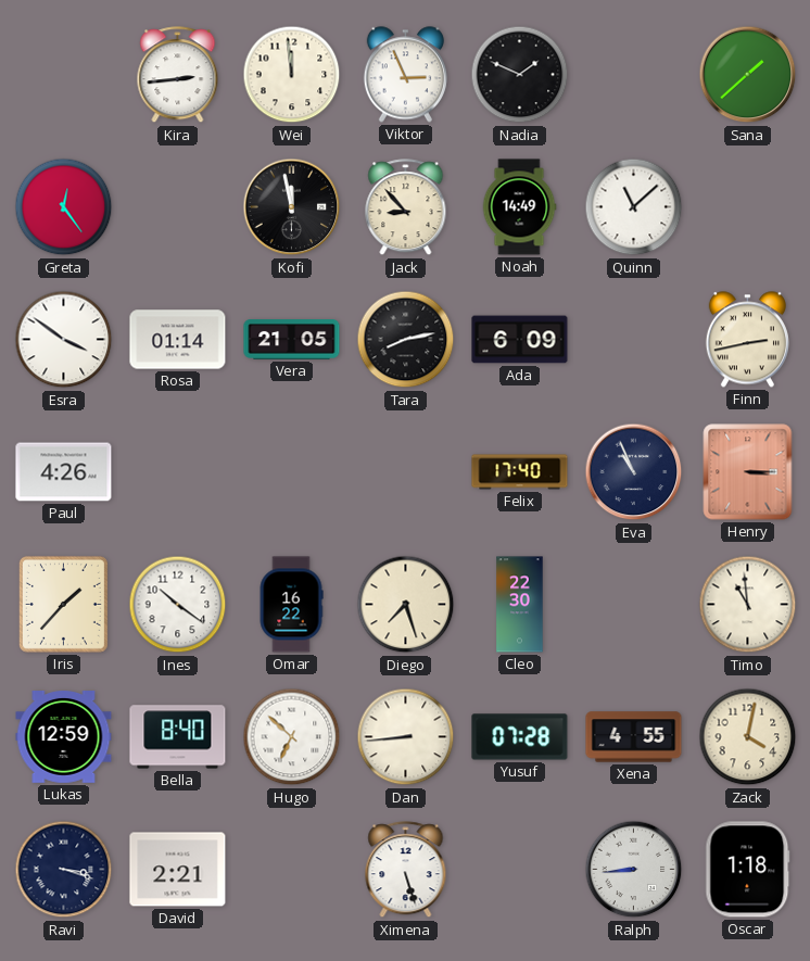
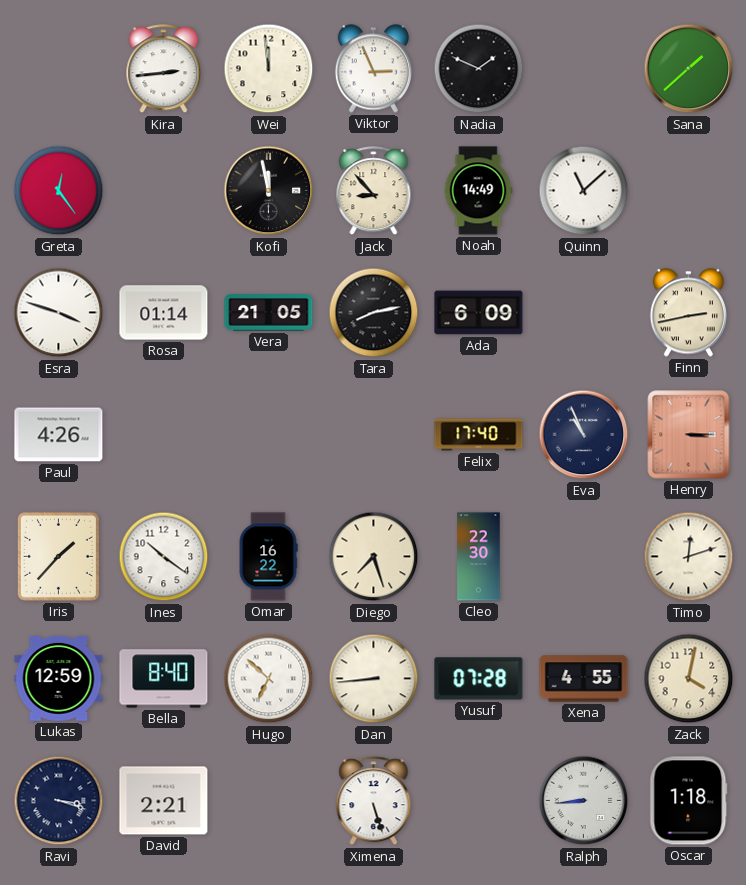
Esra: 3:51 -> 3:48 (59, 313)
Timo: 10:59 -> 12:12 (689, 557)
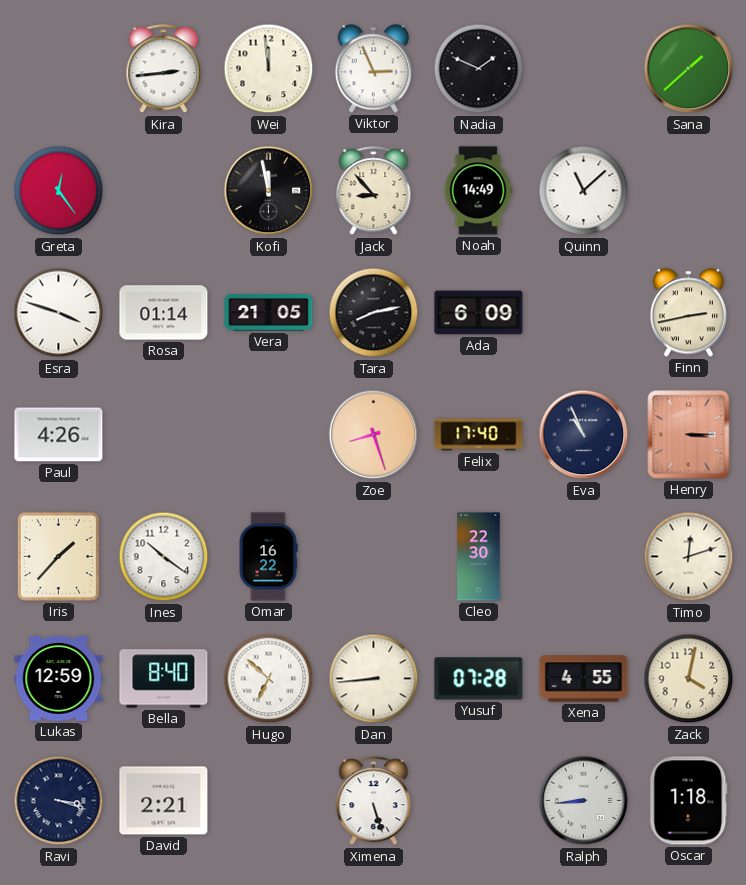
Zoe: none -> 8:27 (374, 435)
Diego: 7:27 -> none (374, 557)
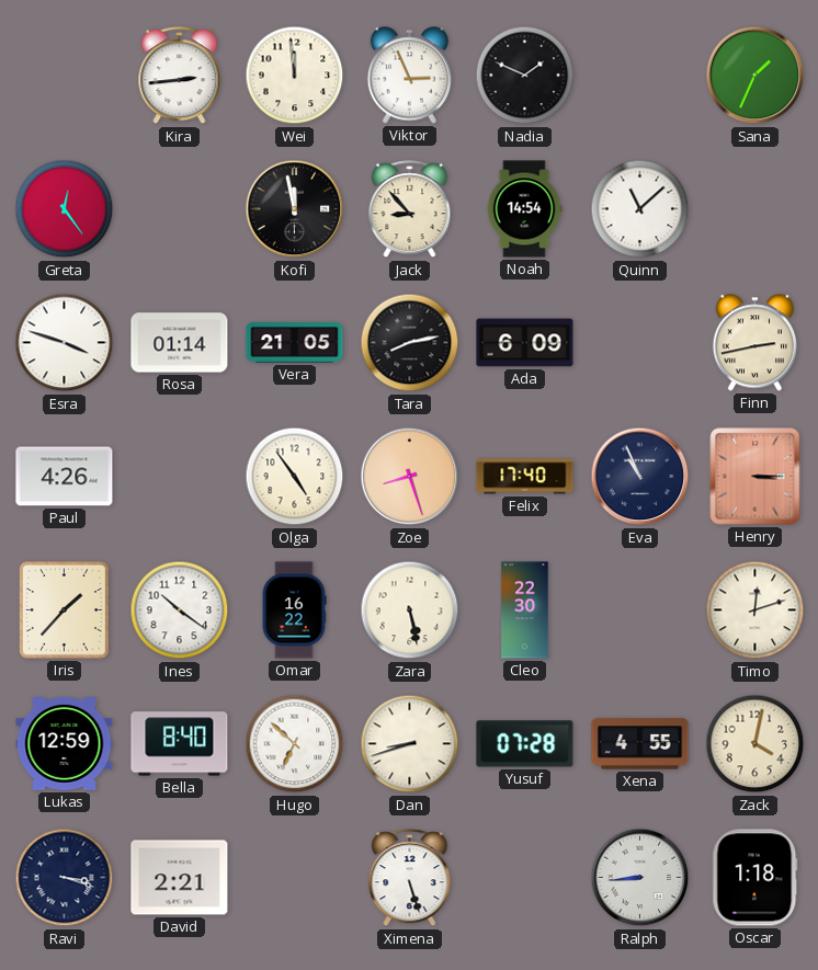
Sana: 1:38 -> 1:34 (755, 76)
Noah: 14:49 -> 14:54 (524, 209)
Olga: none -> 4:54 (295, 477)
Zara: none -> 5:28 (410, 610)
Dan: 8:44 -> 8:42 (410, 744)
